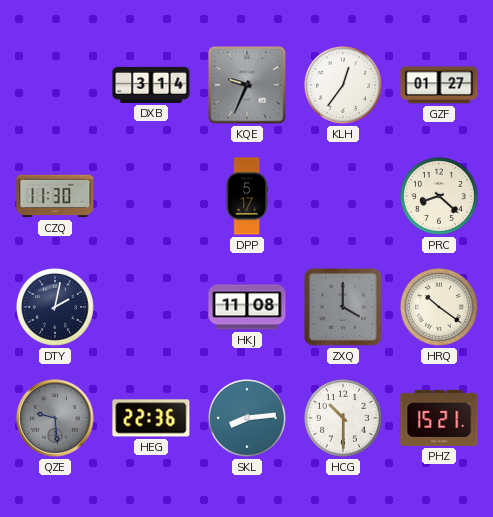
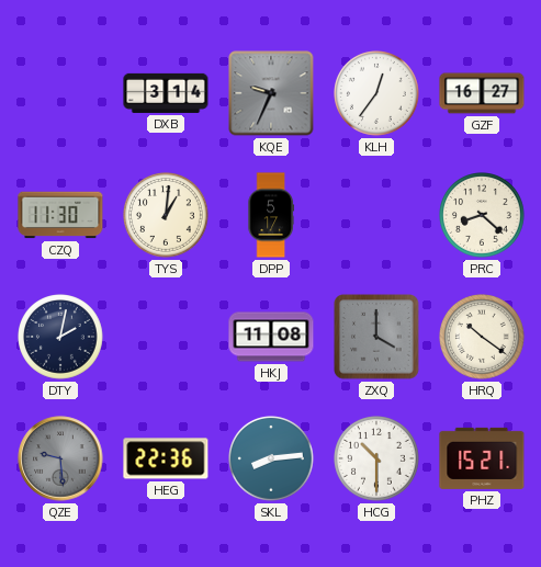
GZF: 01:27 -> 16:27 (482, 93)
TYS: none -> 1:01 (167, 216)
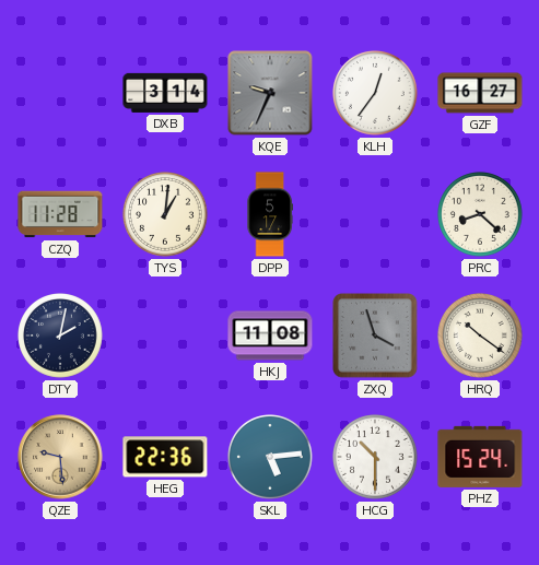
CZQ: 11:30 -> 11:28 (60, 214)
ZXQ: 4:00 -> 3:57 (375, 336)
QZE dial: grey -> champagne (60, 457)
SKL: 8:14 -> 5:14 (271, 458)
PHZ: 15:21 -> 15:24 (480, 457)
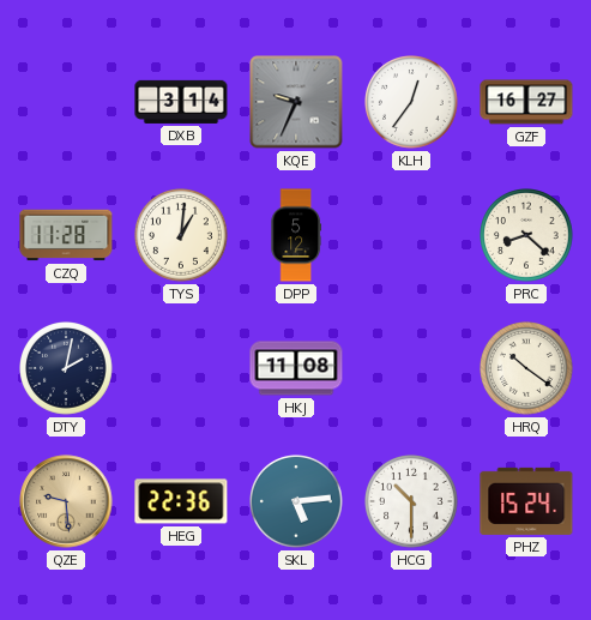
DPP: 5:17 -> 5:12 (296, 235)
ZXQ: 3:57 -> none (375, 336)
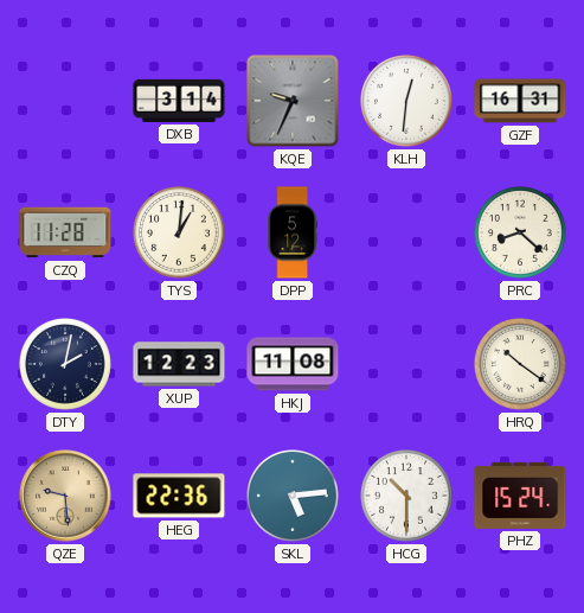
KLH: 12:36 -> 12:31 (407, 102)
GZF: 16:27 -> 16:31 (520, 101)
XUP: none -> 12:23 (179, 364)
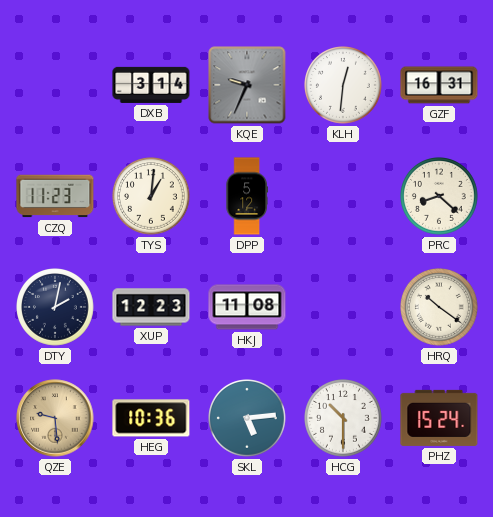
CZQ: 11:28 -> 11:23 (55, 196)
HEG: 22:36 -> 10:36 (151, 418)
